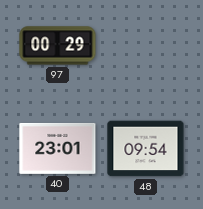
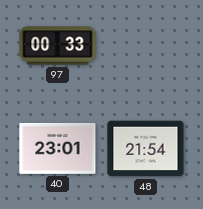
97: 00:29 -> 00:33 (58, 46)
48: 09:54 -> 21:54 (146, 149)
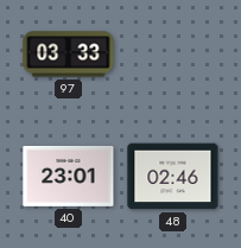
97: 00:33 -> 03:33 (69, 55)
48: 21:54 -> 02:46 (173, 177)
